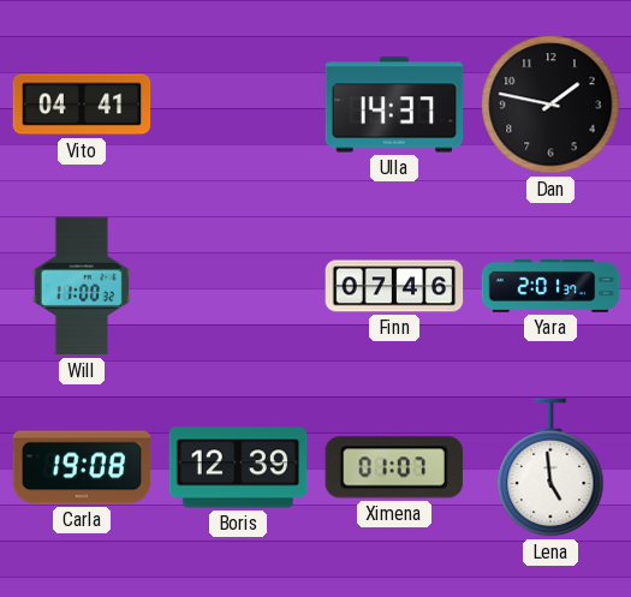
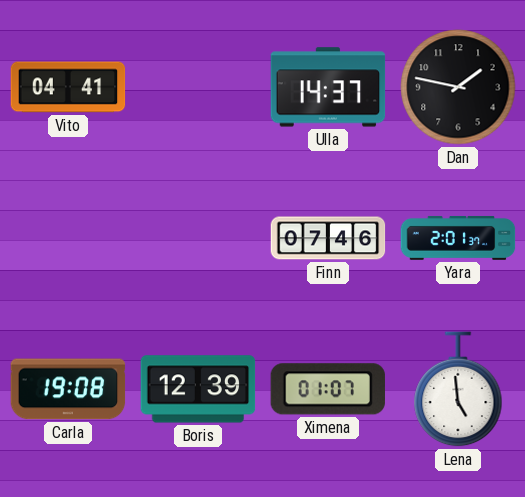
Will: 11:00 -> none (82, 286)
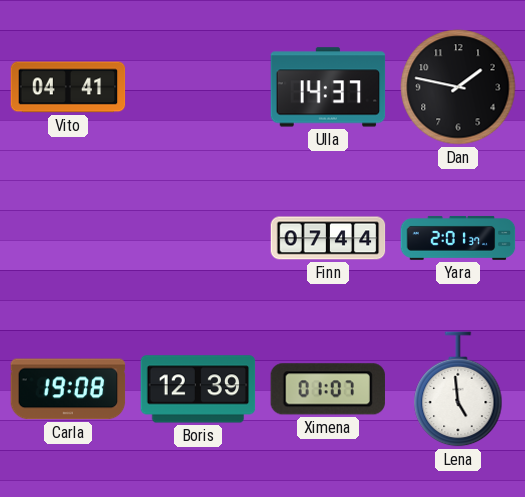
Finn: 07:46 -> 07:44 (328, 238)
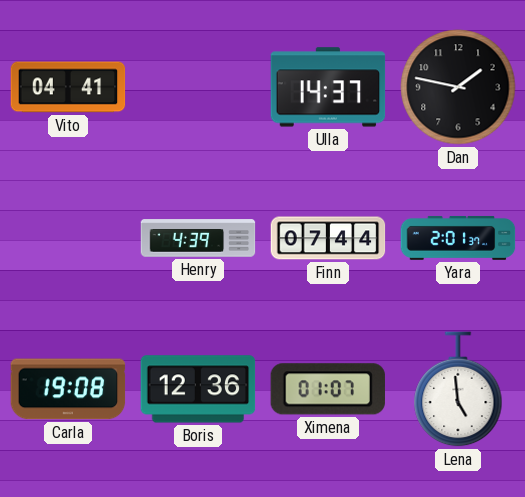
Henry: none -> 4:39 (198, 238)
Boris: 12:39 -> 12:36 (198, 389)
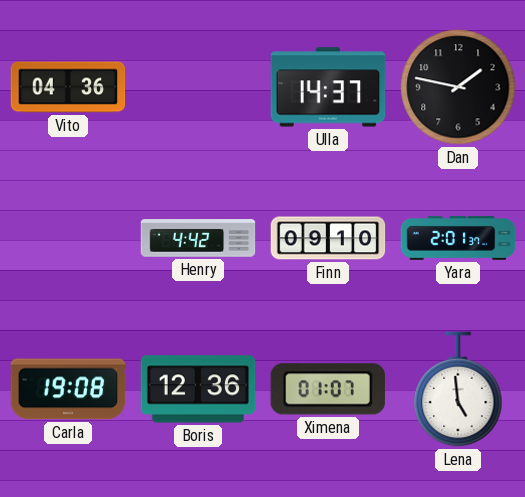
Vito: 04:41 -> 04:36 (68, 87)
Henry: 4:39 -> 4:42 (198, 238)
Finn: 07:44 -> 09:10 (328, 238)
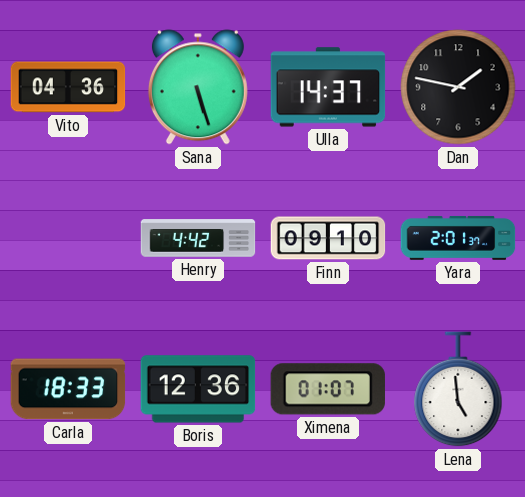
Sana: none -> 5:27 (198, 87)
Carla: 19:08 -> 18:33 (68, 389)
